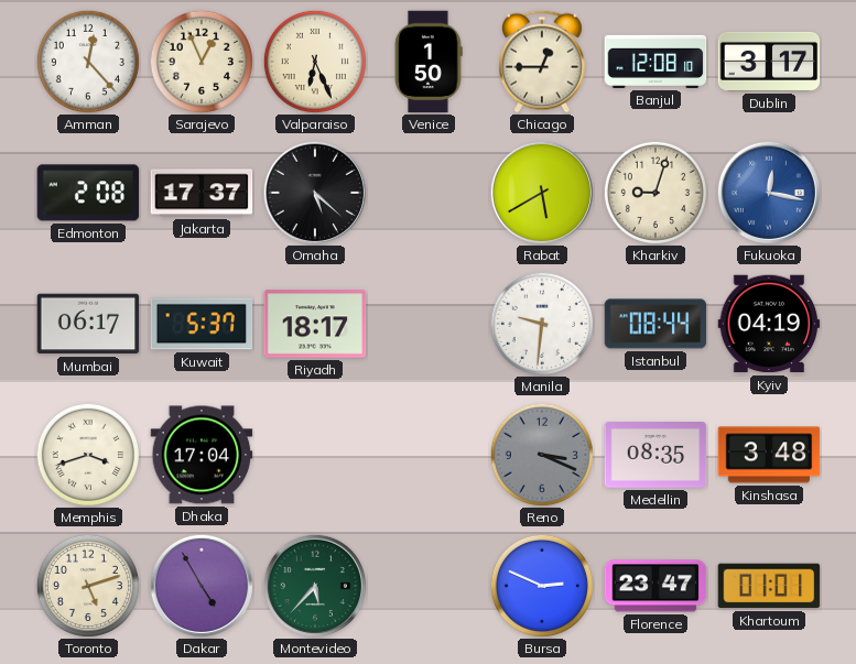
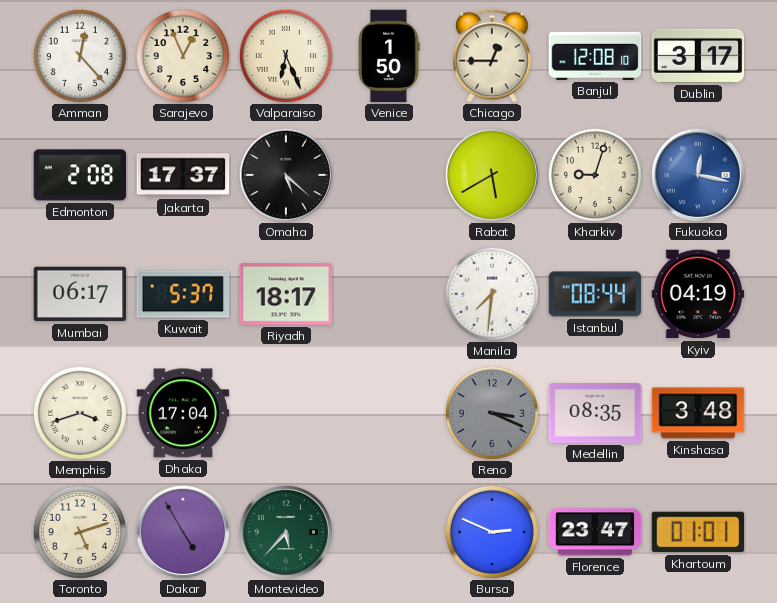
Manila: 9:31 -> 7:31 (492, 294)
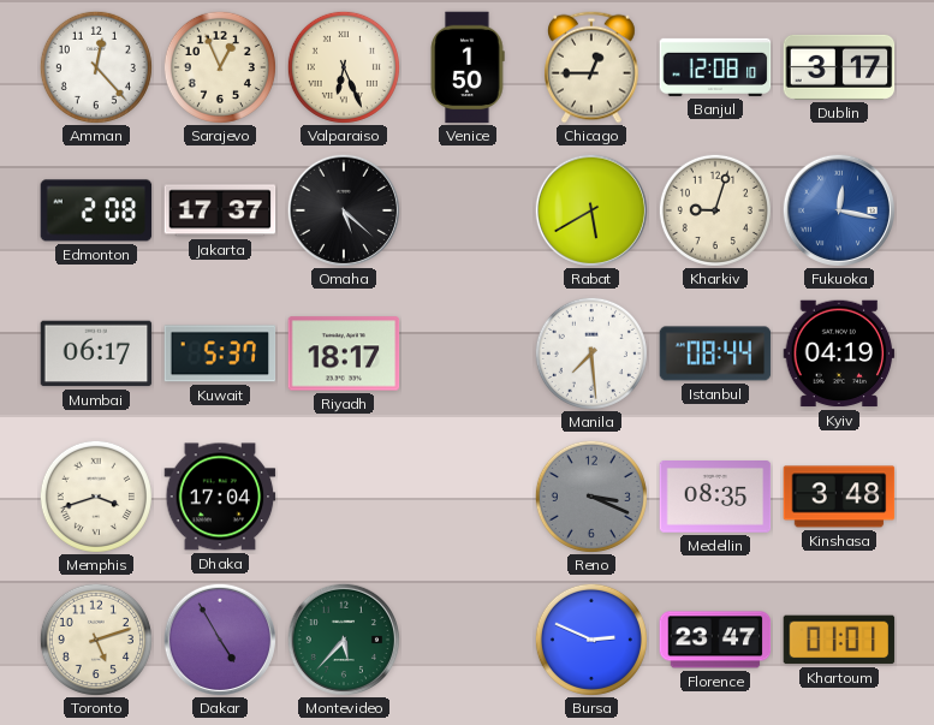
Manila: 7:31 -> 7:29 (591, 353)
